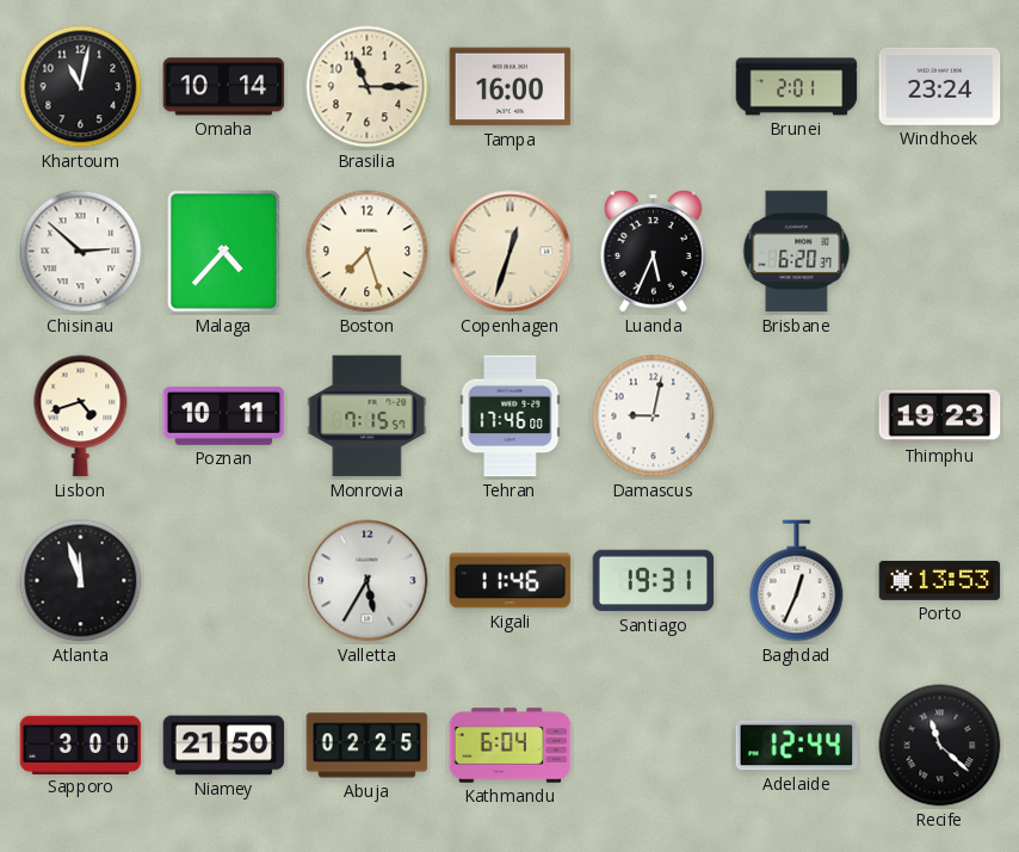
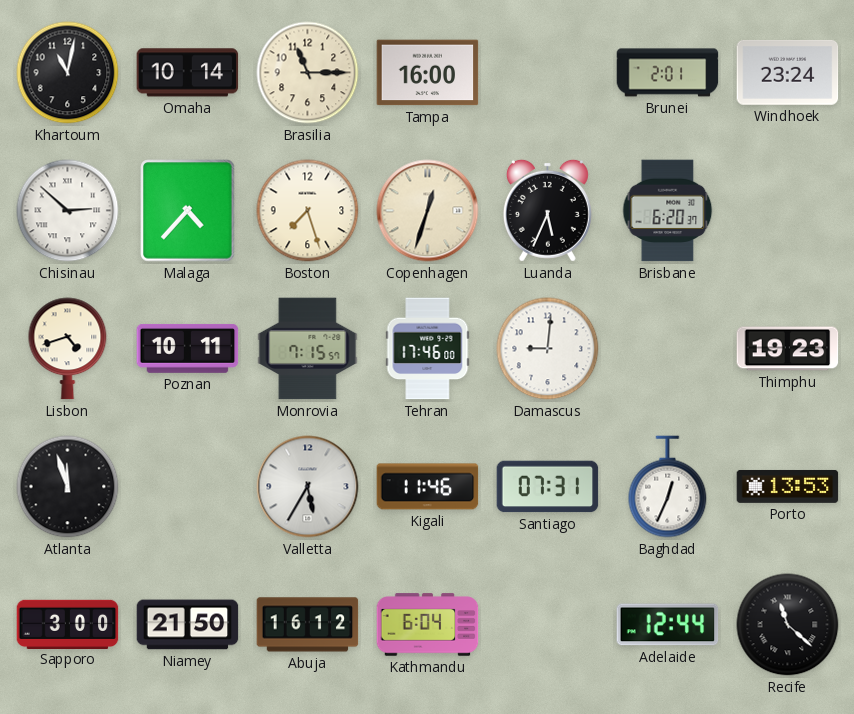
Damascus: 9:02 -> 9:01 (548, 349)
Santiago: 19:31 -> 07:31 (548, 487)
Abuja: 02:25 -> 16:12 (308, 625)
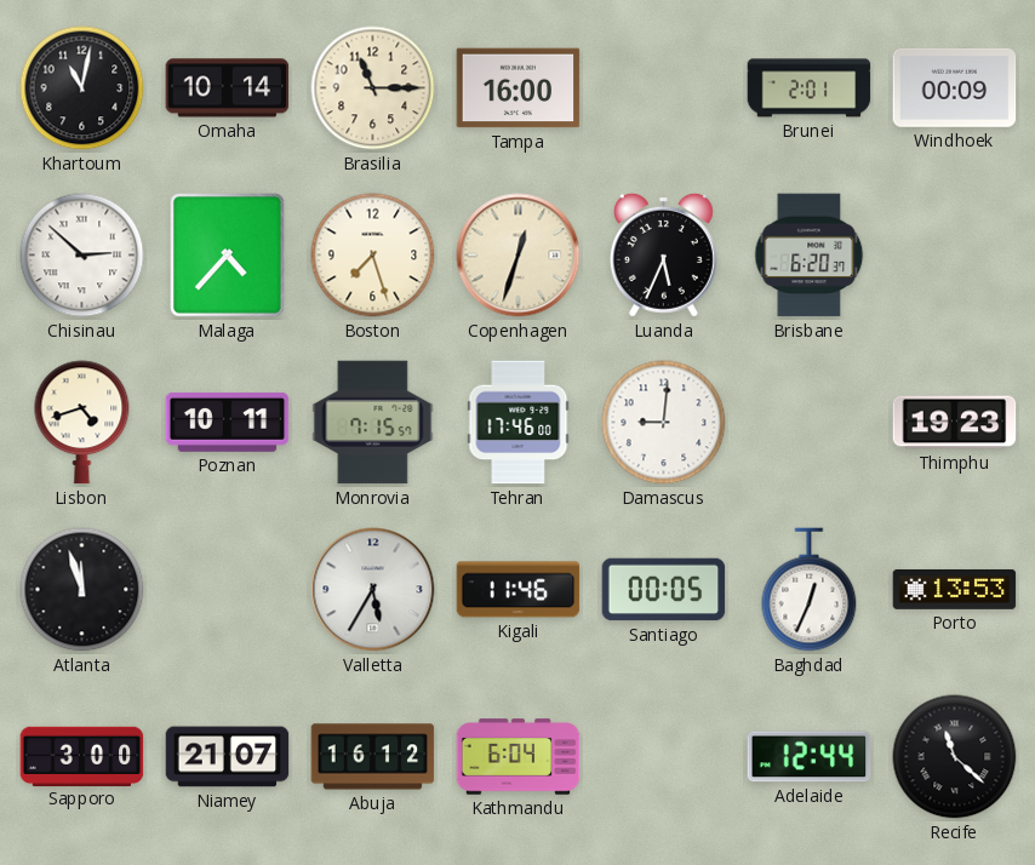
Windhoek: 23:24 -> 00:09 (955, 87)
Santiago: 07:31 -> 00:05 (664, 590)
Niamey: 21:50 -> 21:07 (228, 757)
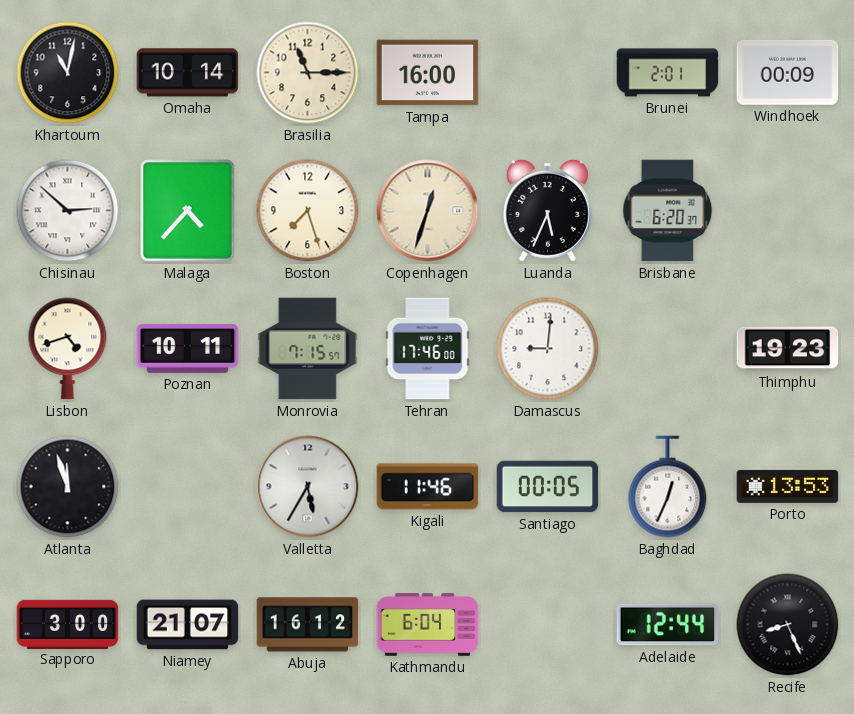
Recife: 11:22 -> 8:26 (788, 625)
